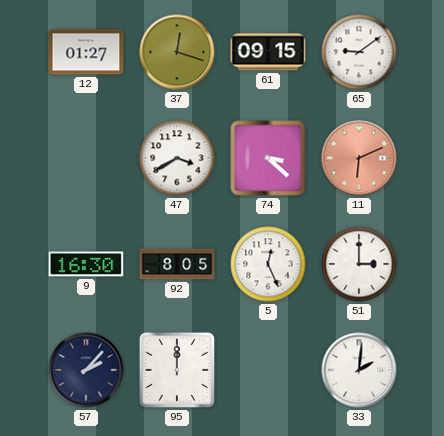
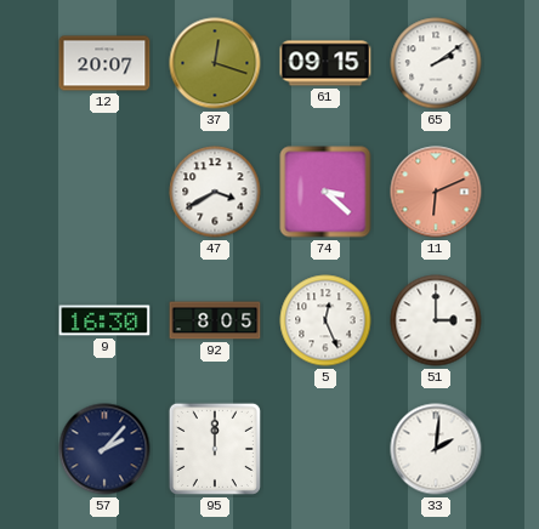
12: 01:27 -> 20:07 (104, 63)
65: 9:09 -> 2:09 (436, 63)
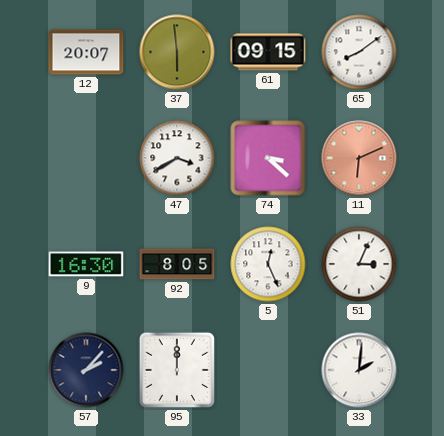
37: 12:18 -> 5:59 (177, 52)
65: 2:09 -> 8:09 (359, 52)
51: 3:00 -> 3:04 (359, 264)
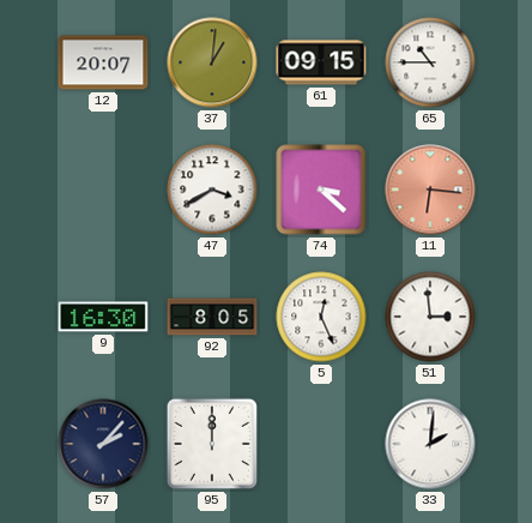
37: 5:59 -> 1:01 (212, 62)
65: 8:09 -> 10:45 (430, 62)
11: 6:11 -> 6:16 (430, 190)
51: 3:04 -> 2:59 (430, 317)
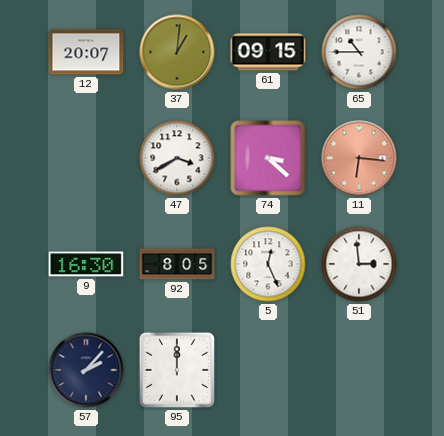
33: 2:01 -> none (430, 444)
